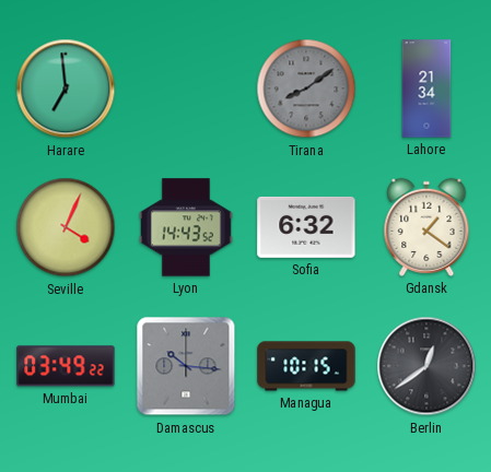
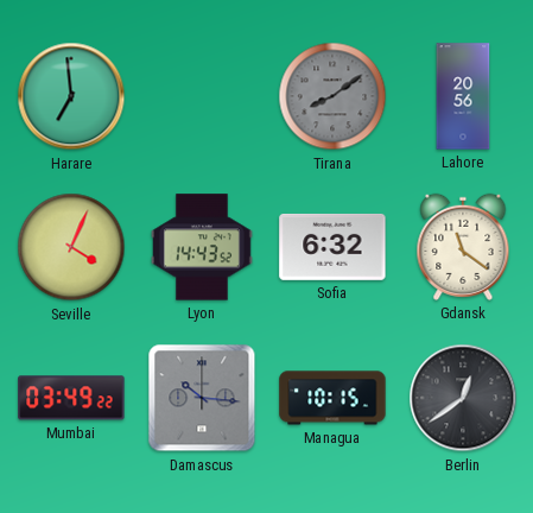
Lahore: 21:34 -> 20:56 (463, 96)
Gdansk: 1:21 -> 11:21 (463, 247)
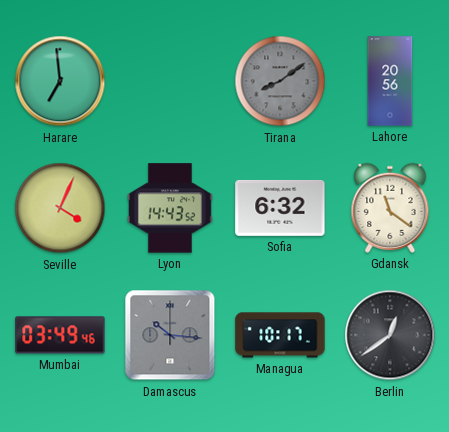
Mumbai: 03:49:22 -> 03:49:46 (60, 335)
Managua: 10:15 -> 10:17 (280, 335)
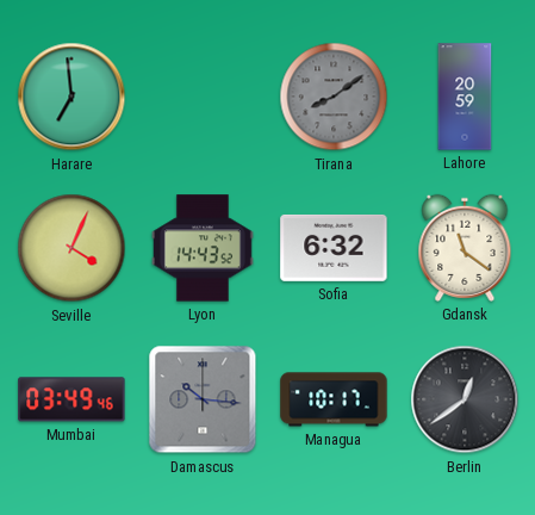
Lahore: 20:56 -> 20:59 (465, 97)
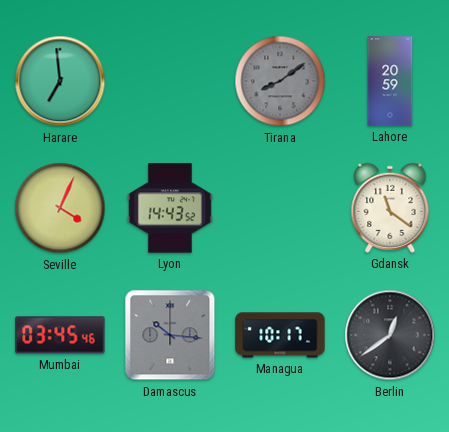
Sofia: 6:32 -> none (334, 248)
Mumbai: 03:49 -> 03:45 (60, 335)
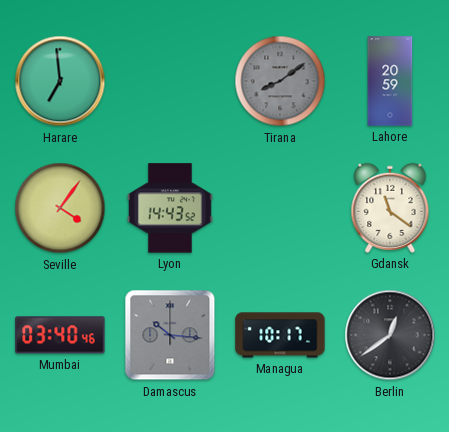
Seville: 4:04 -> 4:06 (60, 208)
Mumbai: 03:45 -> 03:40 (60, 335)
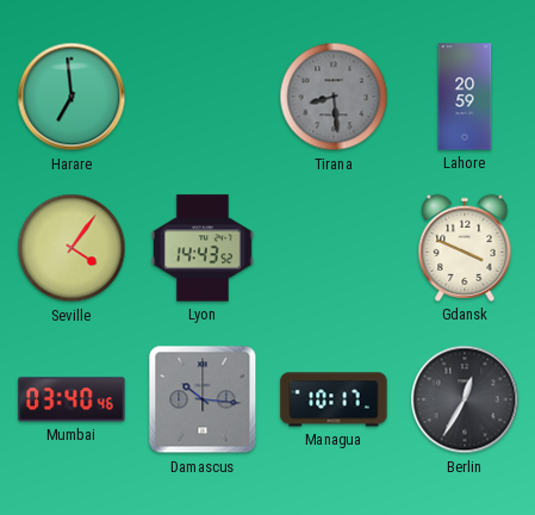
Tirana: 8:09 -> 8:29 (334, 97)
Gdansk: 11:21 -> 3:49 (465, 248)
Berlin: 12:39 -> 12:35 (465, 399)
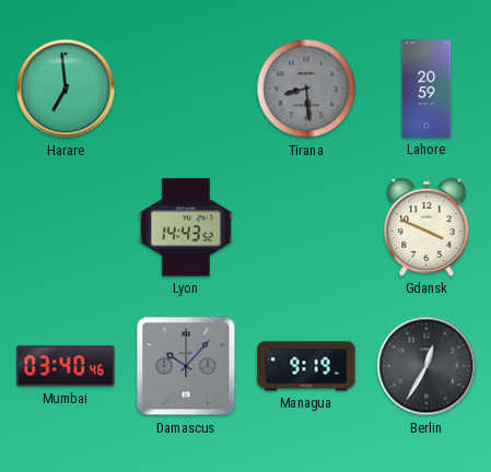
Seville: 4:06 -> none (71, 248)
Damascus: 10:16 -> 10:07 (186, 366)
Managua: 10:17 -> 9:19 (306, 366)
